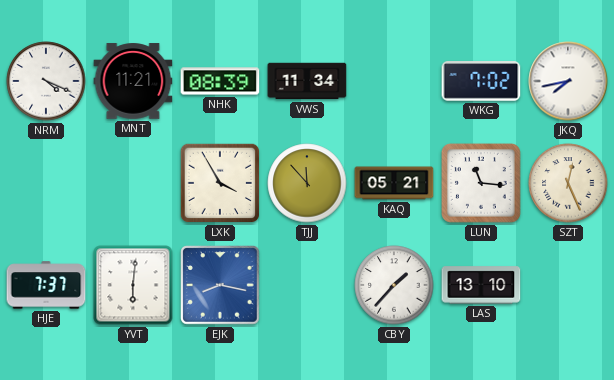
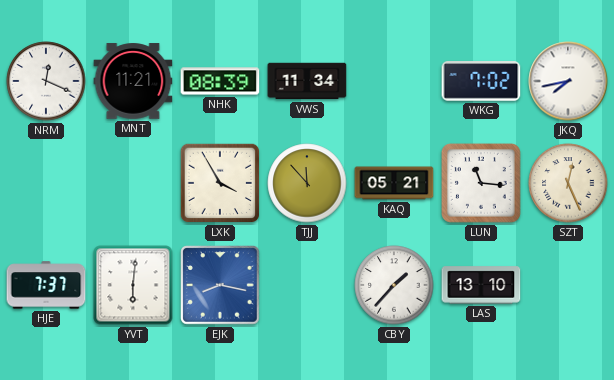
NRM: 4:19 -> 12:19 (46, 81)
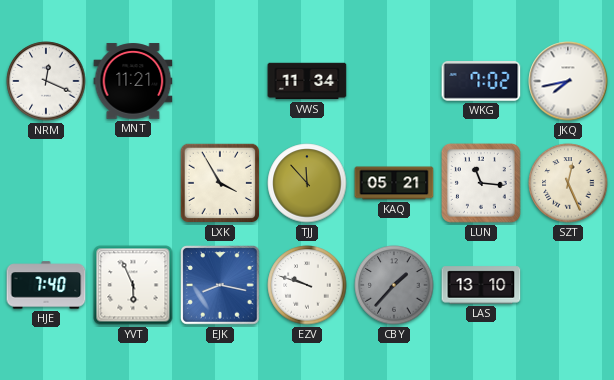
NHK: 08:39 -> none (220, 81)
HJE: 7:37 -> 7:40 (46, 285)
YVT: 6:01 -> 5:56 (133, 285)
EZV: none -> 9:48 (307, 285)
CBY dial: white -> grey (394, 285)
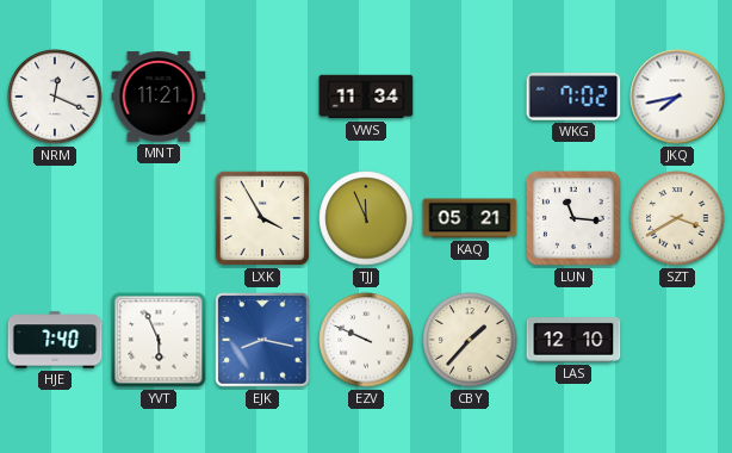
TJJ: 11:53 -> 11:56 (366, 218)
SZT: 12:26 -> 3:40 (677, 218)
EZV: 9:48 -> 9:49 (366, 340)
CBY dial: grey -> cream (470, 340)
LAS: 13:10 -> 12:10 (573, 340)
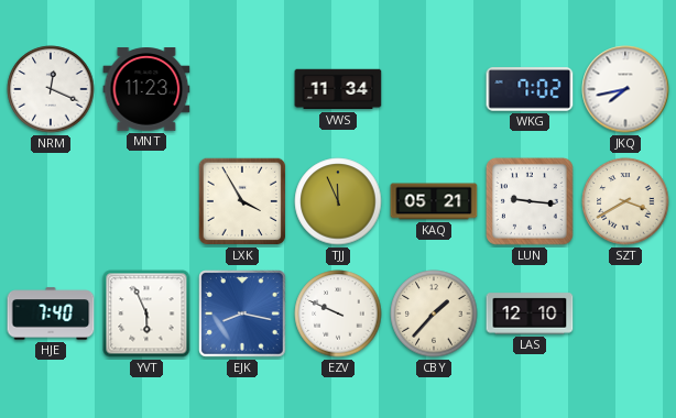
MNT: 11:21 -> 11:23 (146, 89)
LUN: 11:16 -> 9:16 (531, 202)
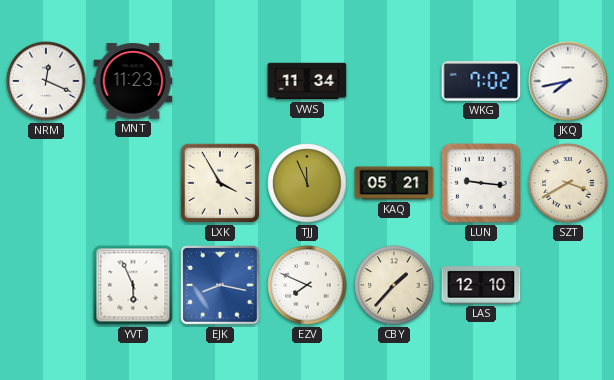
HJE: 7:40 -> none (51, 313)
EZV: 9:49 -> 7:49 (307, 285)
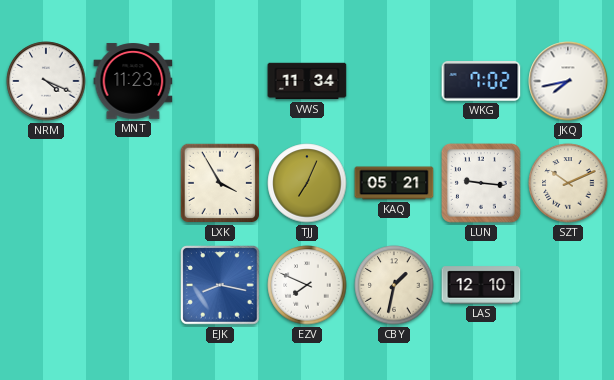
NRM: 12:19 -> 4:19 (46, 81)
TJJ: 11:56 -> 7:04 (307, 183)
SZT: 3:40 -> 10:11 (568, 183)
YVT: 5:56 -> none (133, 285)
CBY: 1:37 -> 1:32 (394, 285)
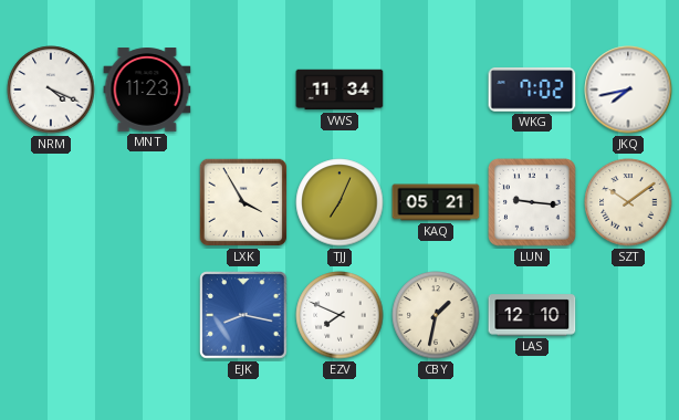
SZT: 10:11 -> 10:09 (628, 202)
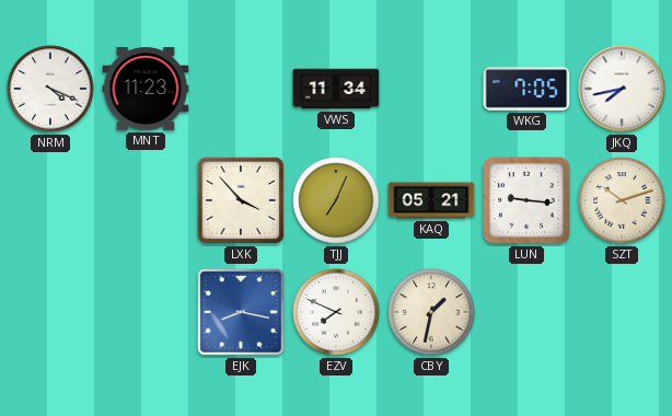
WKG: 7:02 -> 7:05 (526, 89)
LXK: 3:55 -> 3:53 (241, 200)
SZT: 10:09 -> 10:12 (622, 200)
LAS: 12:10 -> none (532, 315)
